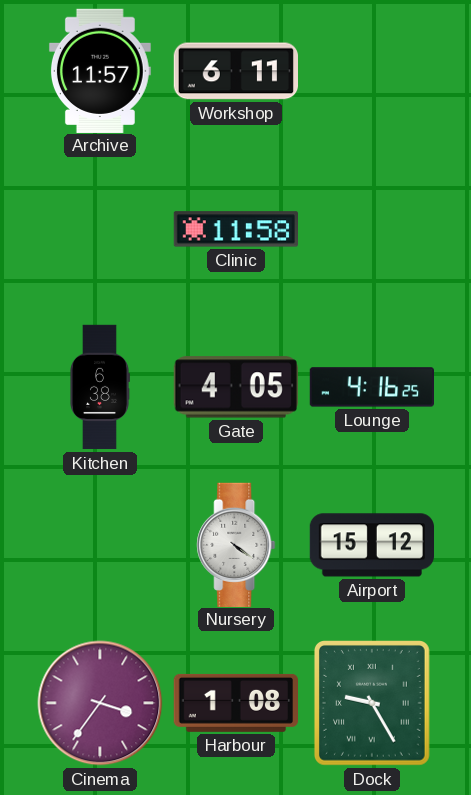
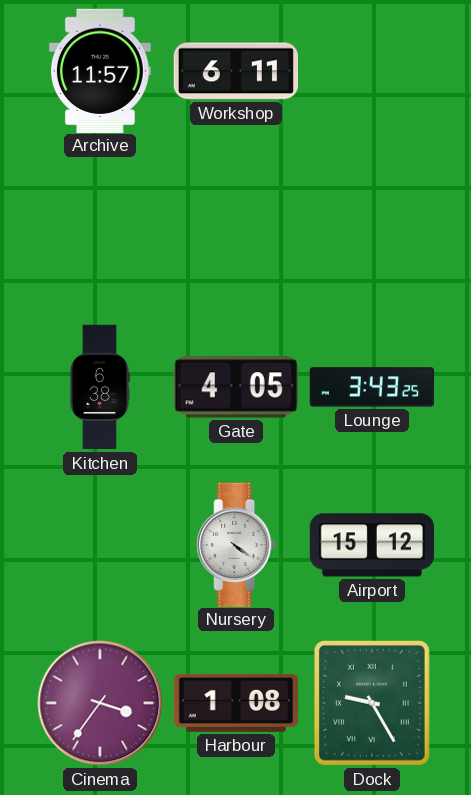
Clinic: 11:58 -> none (235, 229)
Lounge: 4:16 -> 3:43 (371, 387)
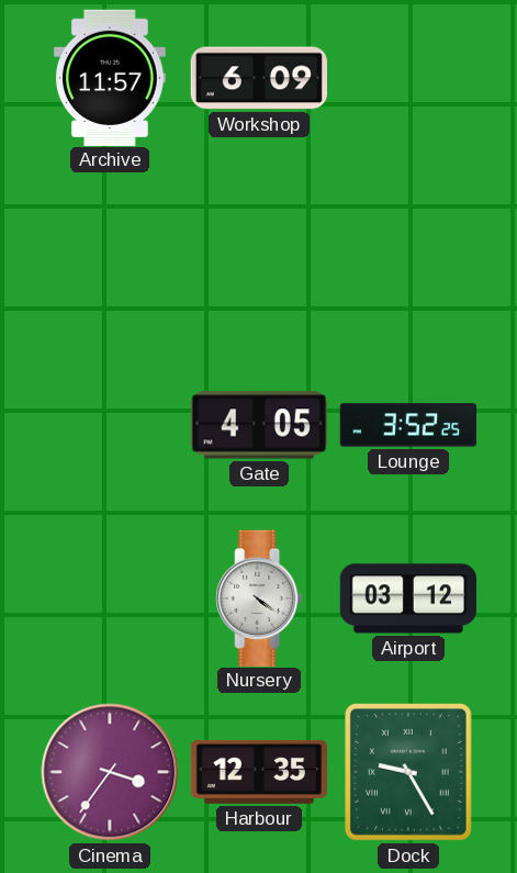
Workshop: 6:11 -> 6:09 (258, 78)
Kitchen: 6:38 -> none (100, 387)
Lounge: 3:43 -> 3:52 (407, 425)
Airport: 15:12 -> 03:12 (407, 598)
Harbour: 1:08 -> 12:35 (258, 772)
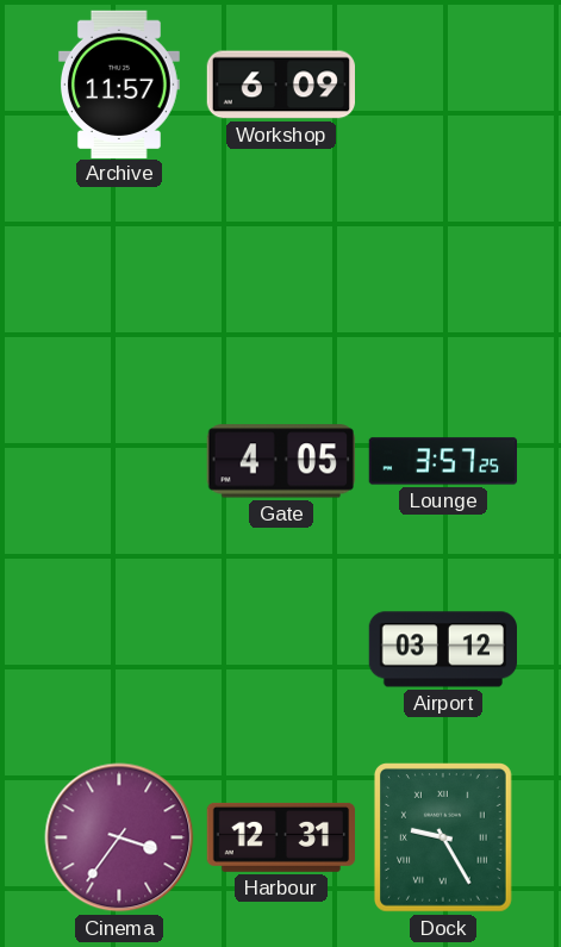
Lounge: 3:52 -> 3:57 (442, 461)
Nursery: 4:21 -> none (259, 597)
Harbour: 12:35 -> 12:31 (280, 837)
